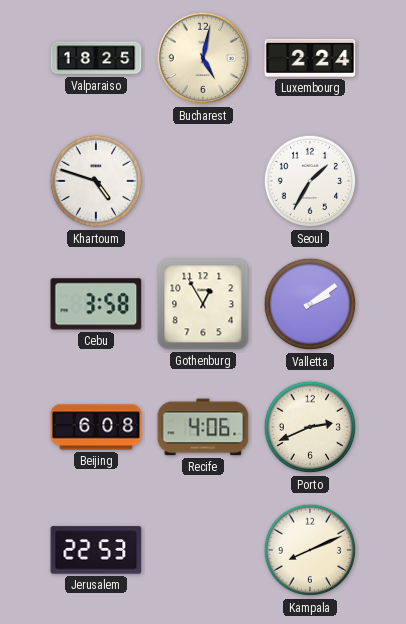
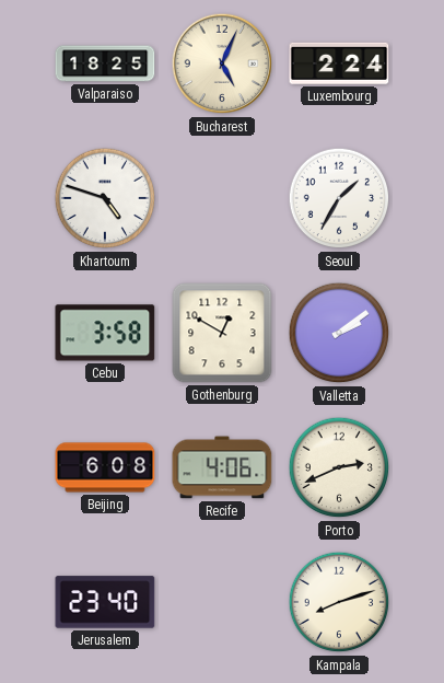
Bucharest: 5:02 -> 5:04 (222, 63)
Gothenburg: 12:55 -> 12:50 (222, 333)
Jerusalem: 22:53 -> 23:40 (105, 602)
Kampala: 8:11 -> 8:12 (339, 602)
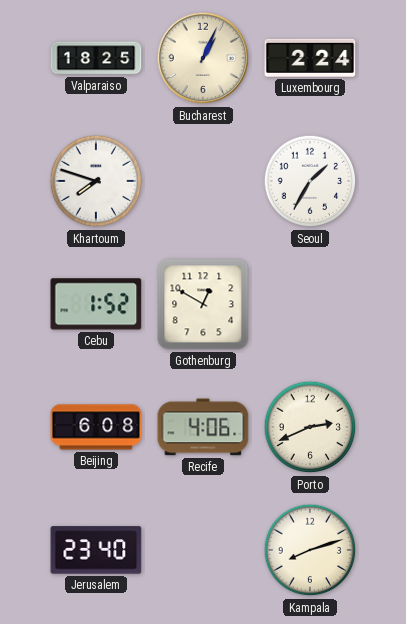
Bucharest: 5:04 -> 1:04 (203, 58)
Khartoum: 4:48 -> 7:48 (96, 181)
Cebu: 3:58 -> 1:52 (96, 304)
Valletta: 2:09 -> none (339, 333)
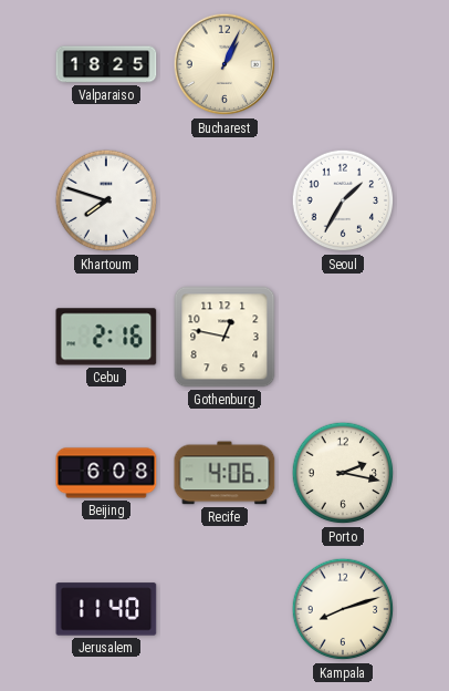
Luxembourg: 2:24 -> none (310, 58)
Cebu: 1:52 -> 2:16 (106, 337)
Gothenburg: 12:50 -> 12:47 (224, 337)
Porto: 2:41 -> 2:17 (343, 473)
Jerusalem: 23:40 -> 11:40 (106, 609)
